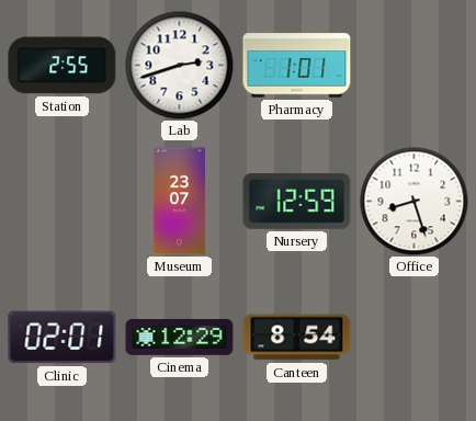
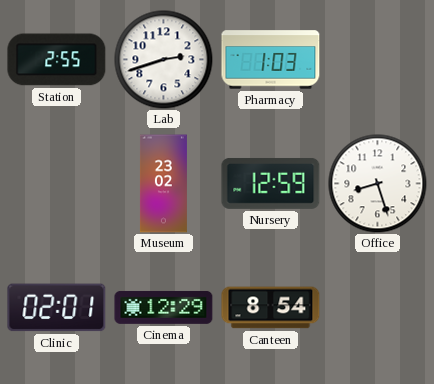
Pharmacy: 1:01 -> 1:03 (271, 60)
Museum: 23:07 -> 23:02 (163, 184)
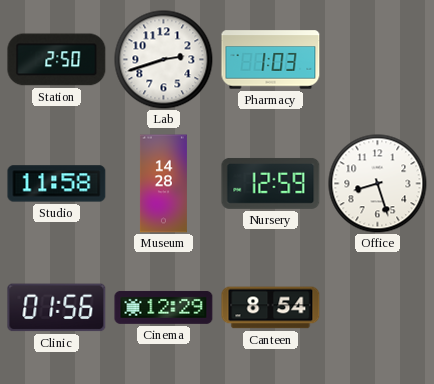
Station: 2:55 -> 2:50 (57, 60)
Studio: none -> 11:58 (57, 184)
Museum: 23:02 -> 14:28 (163, 184)
Clinic: 02:01 -> 01:56 (57, 308)
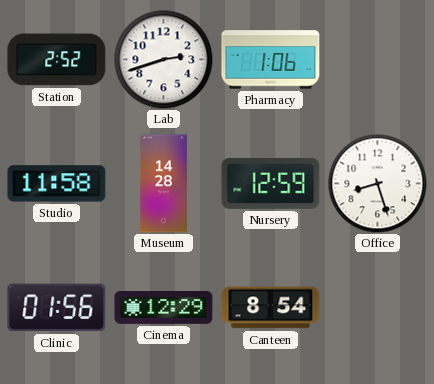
Station: 2:50 -> 2:52 (57, 60)
Pharmacy: 1:03 -> 1:06 (271, 60)
